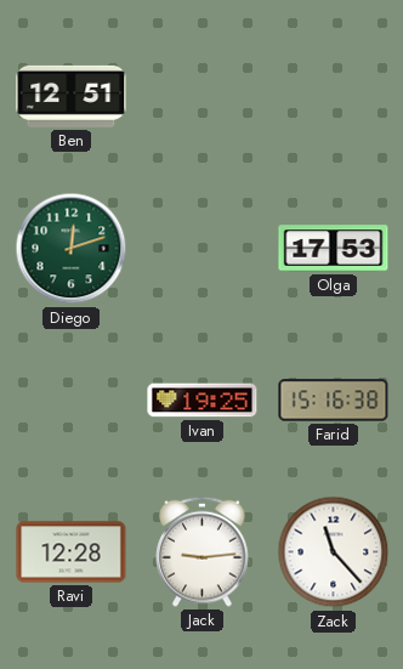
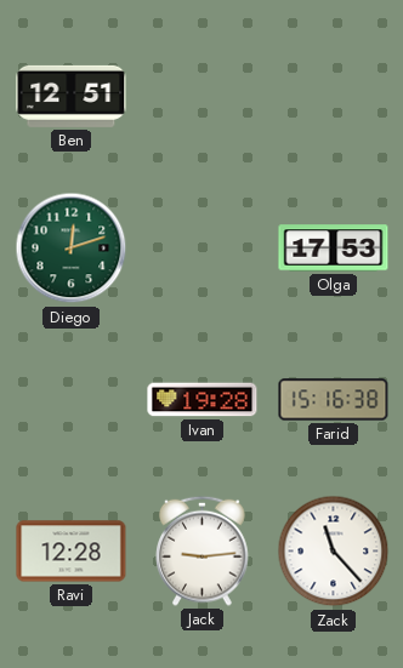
Ivan: 19:25 -> 19:28 (203, 400)
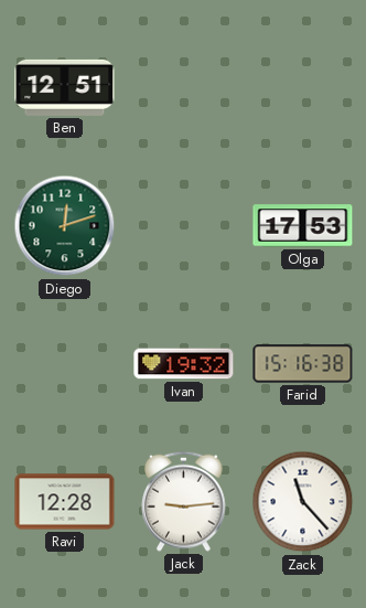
Ivan: 19:28 -> 19:32 (184, 364)
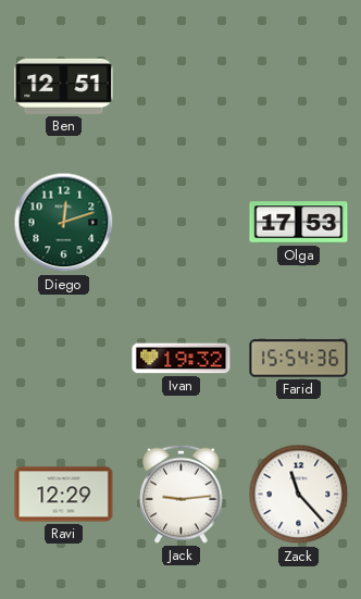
Farid: 15:16 -> 15:54 (299, 359)
Ravi: 12:28 -> 12:29 (64, 495)
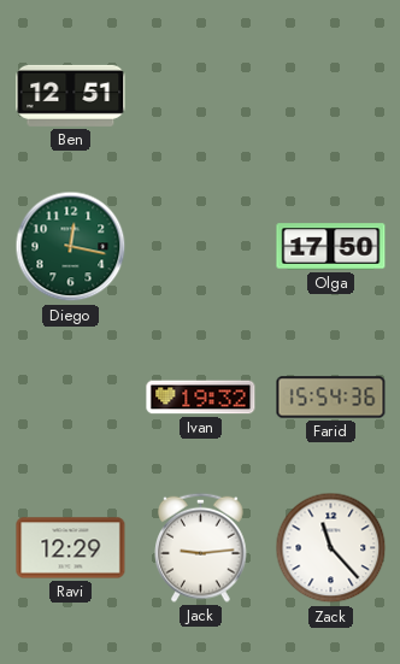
Diego: 12:12 -> 12:17 (71, 247)
Olga: 17:53 -> 17:50 (331, 247)
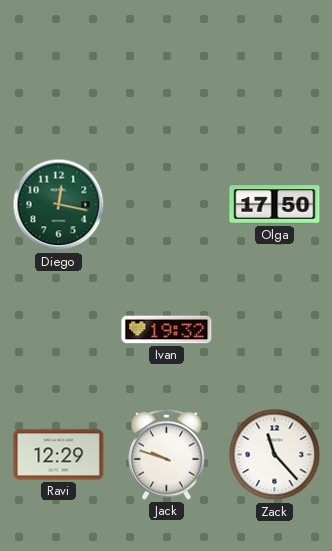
Ben: 12:51 -> none (71, 95)
Farid: 15:54 -> none (331, 398)
Jack: 9:14 -> 9:48 (167, 454)
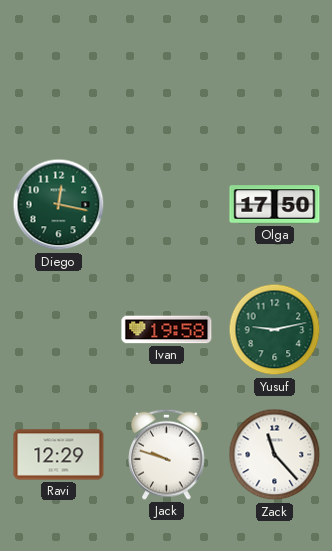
Ivan: 19:32 -> 19:58 (167, 330)
Yusuf: none -> 9:13 (275, 330)
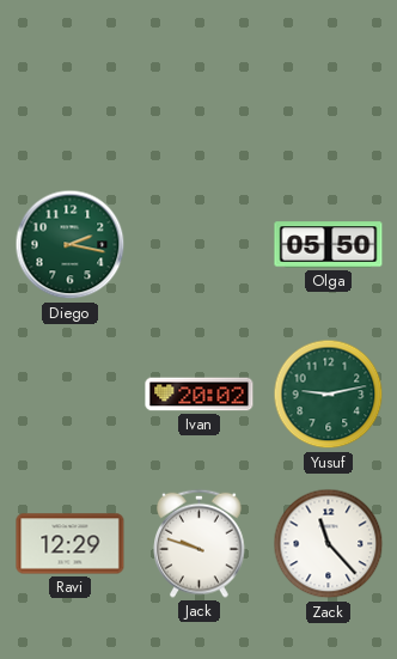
Diego: 12:17 -> 2:17 (71, 245)
Olga: 17:50 -> 05:50 (329, 245)
Ivan: 19:58 -> 20:02 (200, 395)
